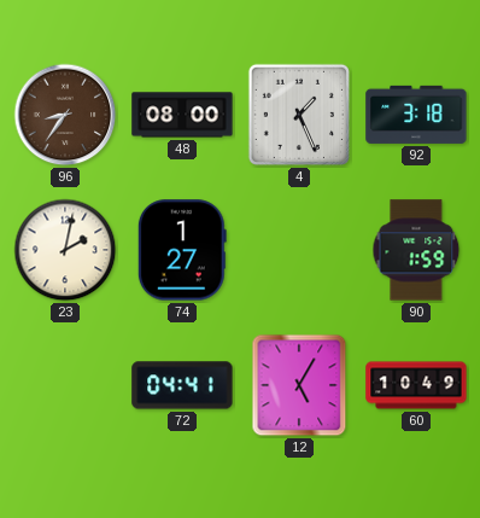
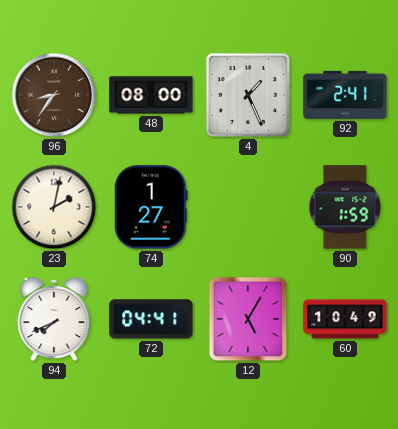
92: 3:18 -> 2:41 (345, 95)
94: none -> 7:41 (54, 320)
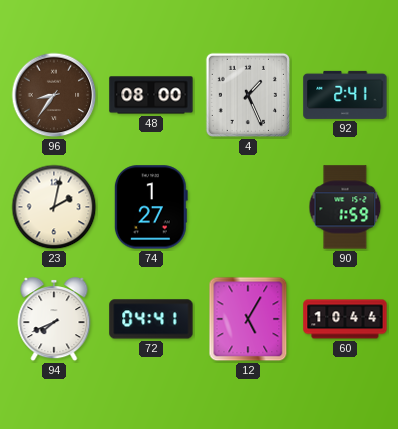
60: 10:49 -> 10:44 (345, 319)
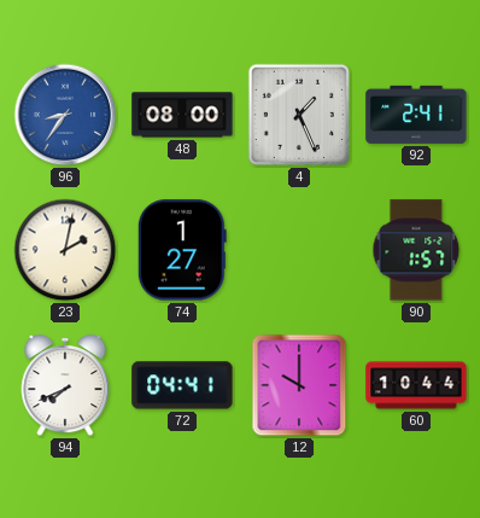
96 dial: brown -> blue (65, 115)
90: 1:59 -> 1:57 (416, 250)
12: 5:05 -> 10:00 (299, 385)
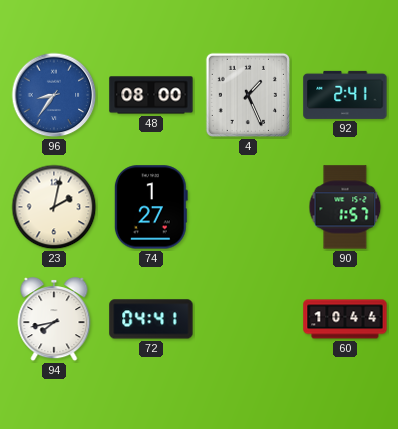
94: 7:41 -> 7:43 (54, 320)
12: 10:00 -> none (299, 385)
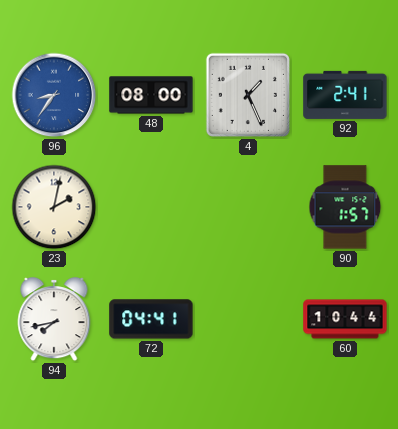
74: 1:27 -> none (151, 207)
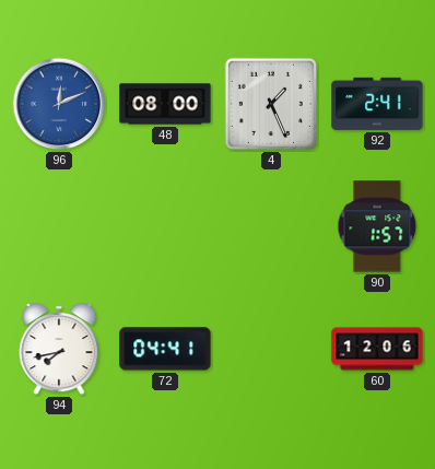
96: 8:36 -> 12:11 (59, 104)
23: 2:02 -> none (54, 207)
60: 10:44 -> 12:06 (377, 349)
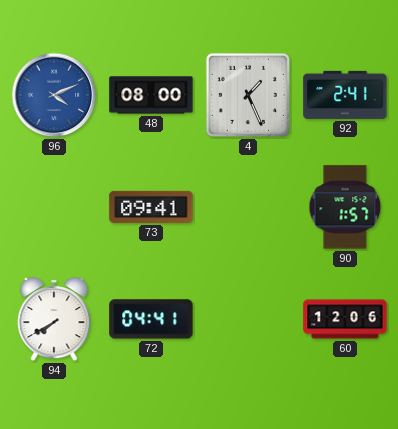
96: 12:11 -> 4:11 (54, 95)
73: none -> 09:41 (151, 207)
94: 7:43 -> 7:40 (54, 320)
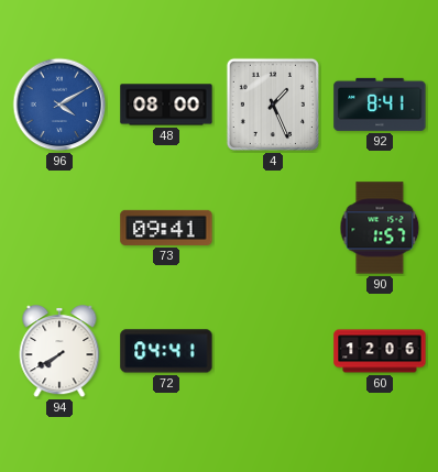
96: 4:11 -> 4:10 (59, 105)
92: 2:41 -> 8:41 (380, 105)
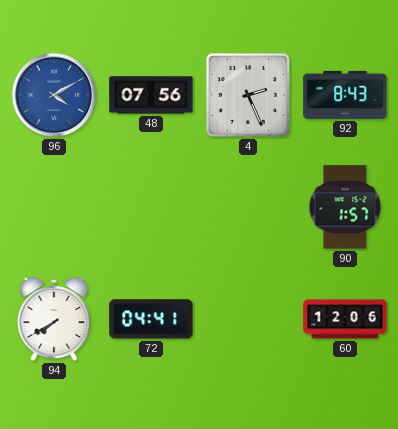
48: 08:00 -> 07:56 (151, 95)
4: 1:26 -> 2:26 (248, 95)
92: 8:41 -> 8:43 (345, 95)
73: 09:41 -> none (166, 228)
